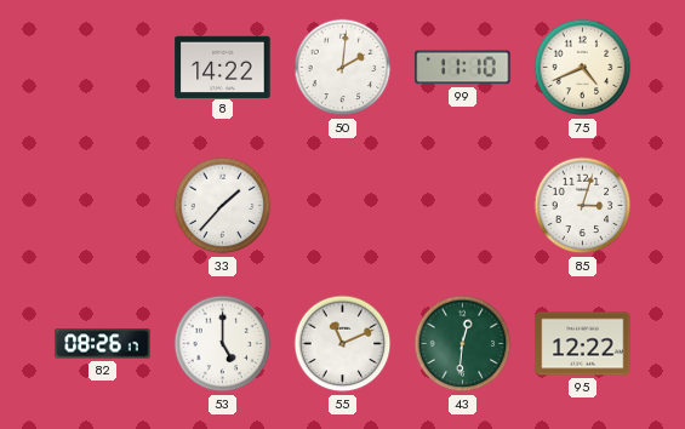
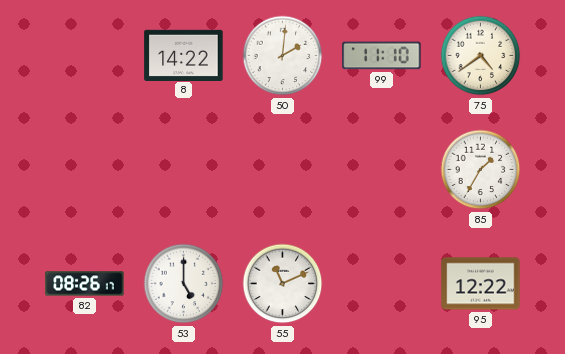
75: 4:41 -> 4:39 (481, 56)
33: 1:37 -> none (223, 206)
85: 3:03 -> 1:35 (481, 170)
43: 12:31 -> none (463, 344)
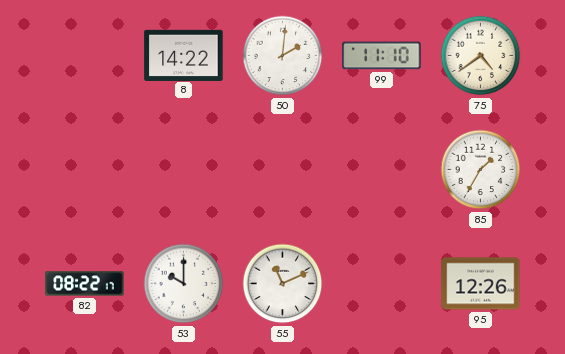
82: 08:26 -> 08:22 (85, 284)
53: 5:00 -> 10:00 (184, 284)
95: 12:22 -> 12:26 (481, 284)
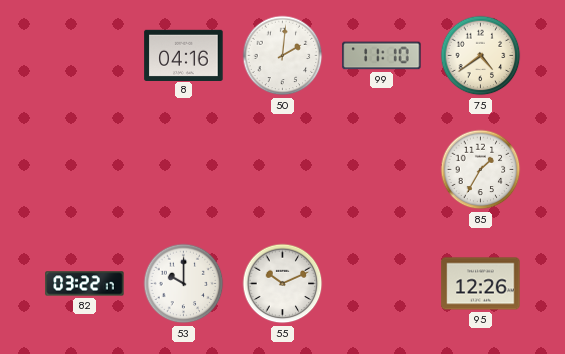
8: 14:22 -> 04:16 (184, 55)
82: 08:22 -> 03:22 (85, 284)
55: 11:11 -> 10:11 (283, 284)
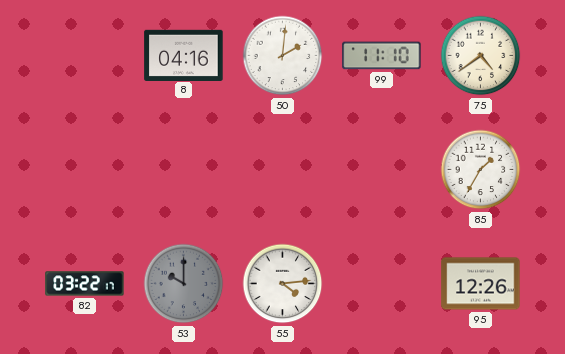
53 dial: white -> grey (184, 284)
55: 10:11 -> 4:14 (283, 284)
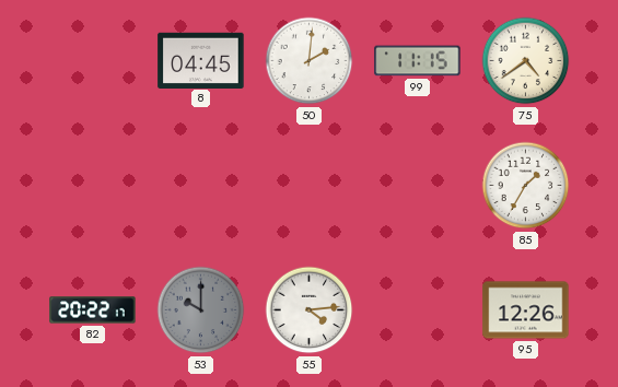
8: 04:16 -> 04:45 (201, 60)
99: 11:10 -> 11:15 (418, 61)
82: 03:22 -> 20:22 (93, 310)
